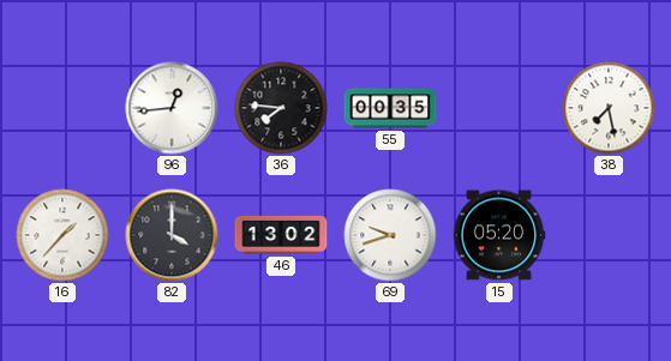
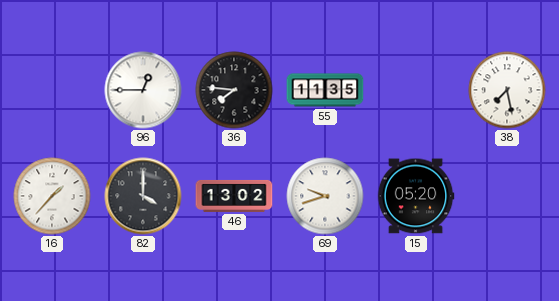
96: 12:44 -> 12:45 (143, 90)
55: 00:35 -> 11:35 (325, 90)
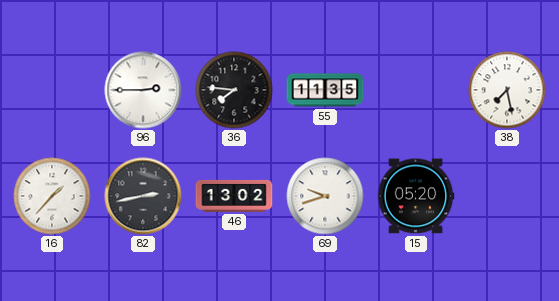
96: 12:45 -> 2:45 (143, 90)
82: 4:00 -> 2:43 (143, 196)
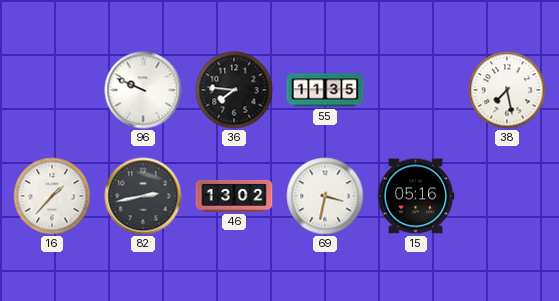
96: 2:45 -> 9:49 (143, 90)
69: 9:42 -> 3:32 (325, 196)
15: 05:20 -> 05:16 (416, 196)
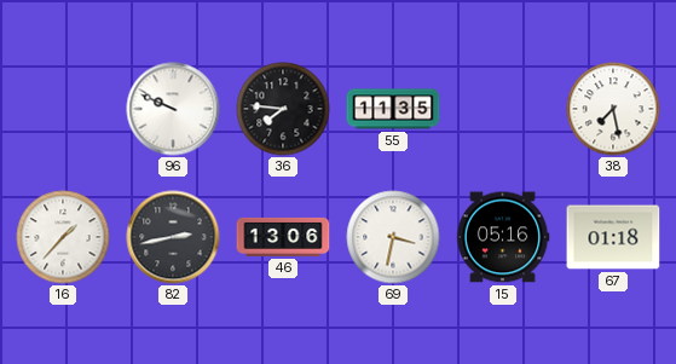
46: 13:02 -> 13:06 (283, 237)
67: none -> 01:18 (613, 237)
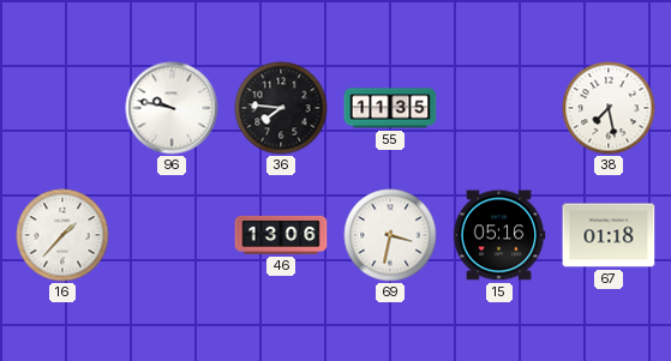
96: 9:49 -> 9:47 (172, 108)
82: 2:43 -> none (173, 237)
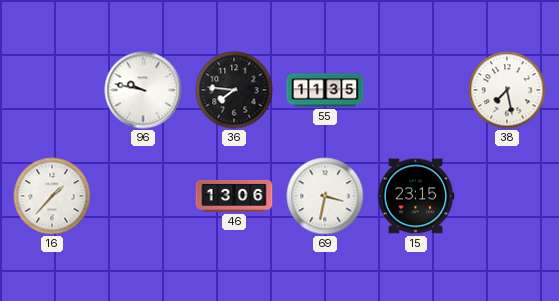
15: 05:16 -> 23:15 (416, 196)
67: 01:18 -> none (609, 235)
